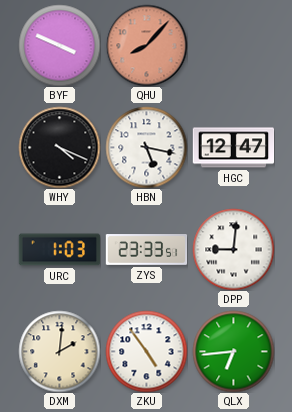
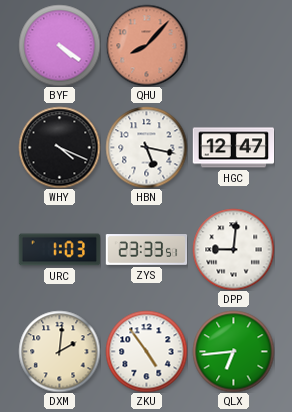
BYF: 3:49 -> 4:21 (59, 45)
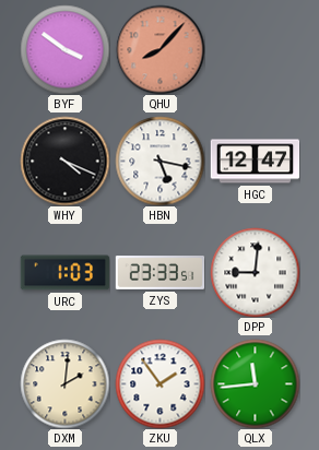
BYF: 4:21 -> 3:51 (64, 49)
ZKU: 4:54 -> 1:54 (159, 383)
QLX: 6:44 -> 11:44 (255, 383)
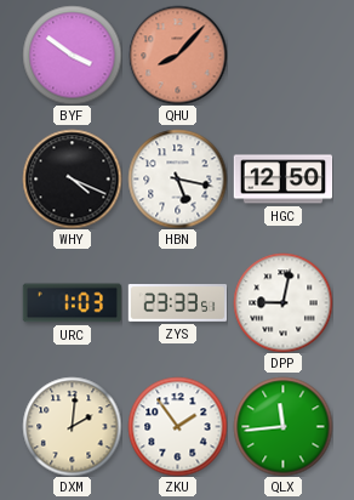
HGC: 12:47 -> 12:50 (282, 180)
DPP: 9:01 -> 9:02 (282, 302)
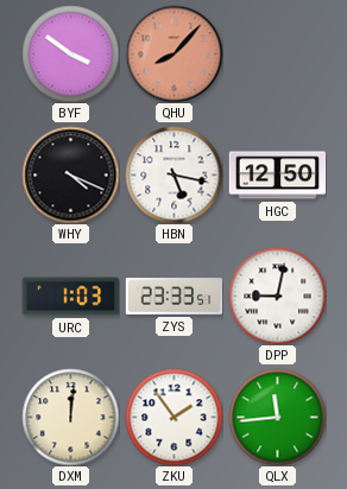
DXM: 2:01 -> 12:01 (70, 417)
